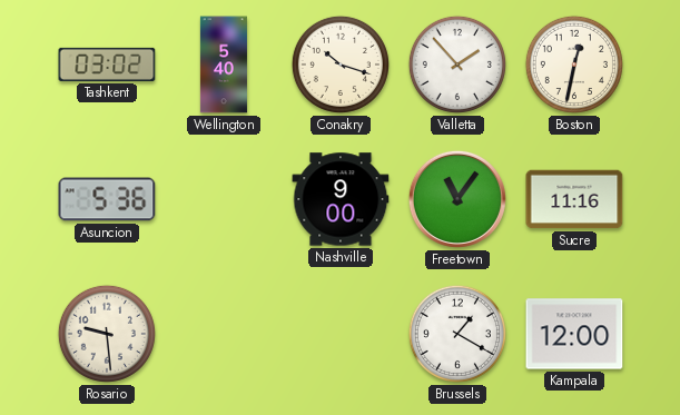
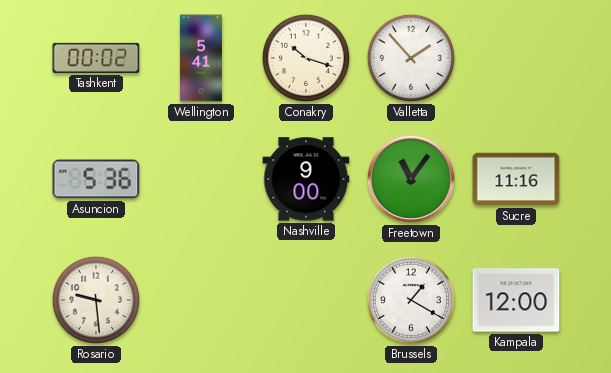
Tashkent: 03:02 -> 00:02 (96, 58)
Wellington: 5:40 -> 5:41 (201, 58)
Boston: 12:32 -> none (574, 65)
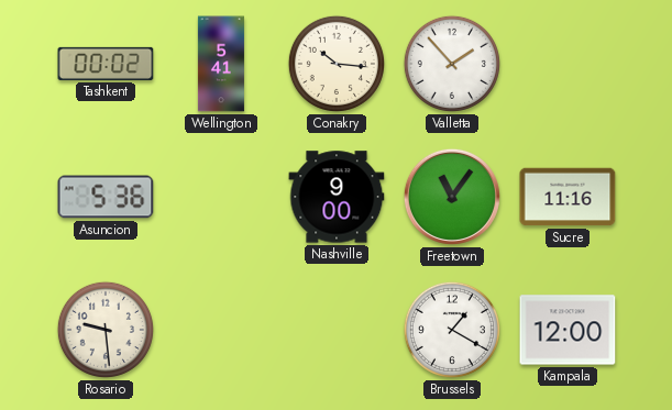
Conakry: 10:18 -> 10:16 (337, 64)
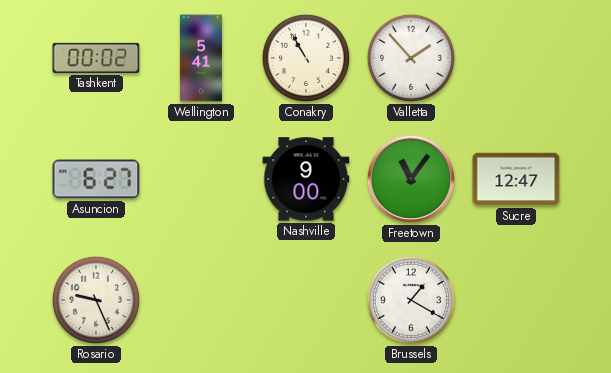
Conakry: 10:16 -> 10:55 (306, 58)
Asuncion: 5:36 -> 6:27 (96, 179)
Sucre: 11:16 -> 12:47 (516, 179)
Rosario: 9:29 -> 9:26 (96, 300)
Kampala: 12:00 -> none (568, 330)
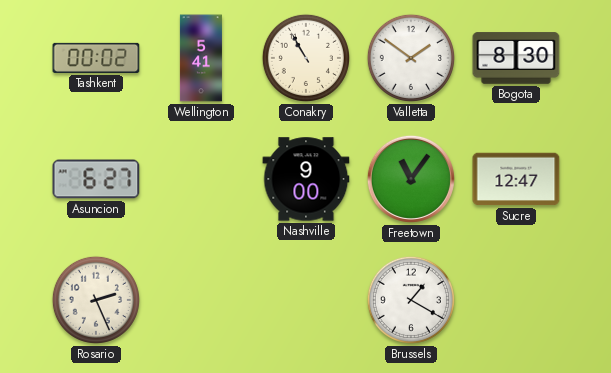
Valletta: 1:53 -> 1:51 (411, 58)
Bogota: none -> 8:30 (516, 58)
Rosario: 9:26 -> 2:26 (96, 300)
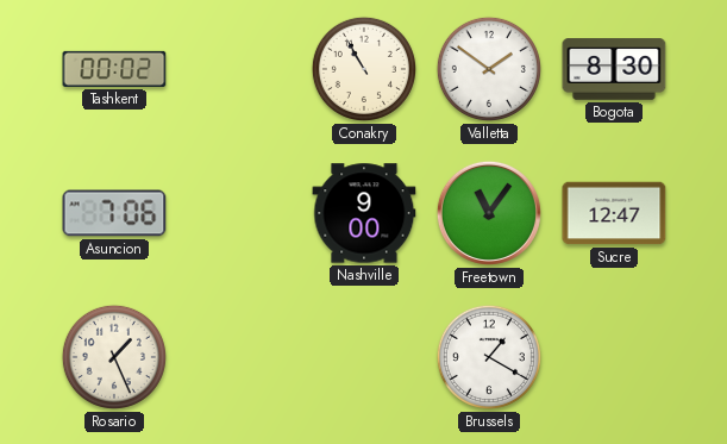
Wellington: 5:41 -> none (201, 58)
Asuncion: 6:27 -> 7:06 (114, 213)
Rosario: 2:26 -> 1:26 (114, 357)
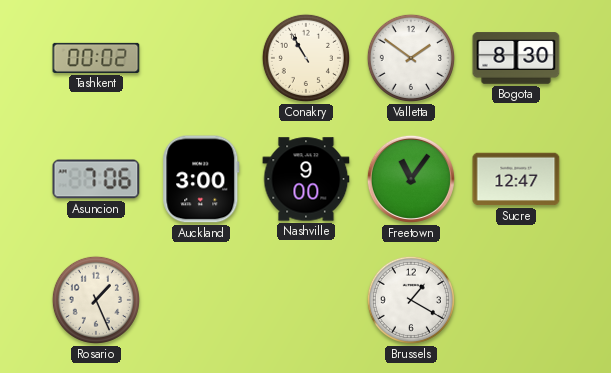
Auckland: none -> 3:00 (201, 179)
